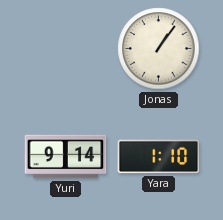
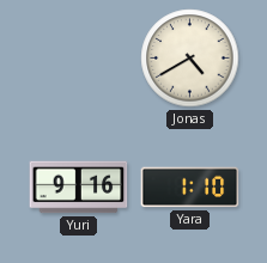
Jonas: 1:06 -> 4:40 (190, 59)
Yuri: 9:14 -> 9:16 (79, 188)
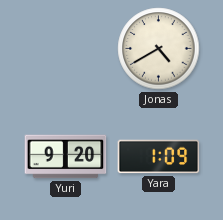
Yuri: 9:16 -> 9:20 (66, 157)
Yara: 1:10 -> 1:09 (159, 157)
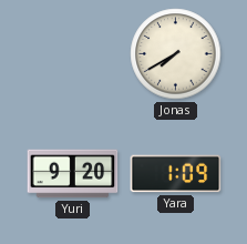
Jonas: 4:40 -> 7:40 (176, 54)
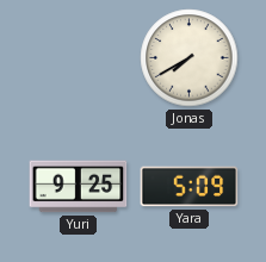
Yuri: 9:20 -> 9:25 (79, 187)
Yara: 1:09 -> 5:09 (190, 187)
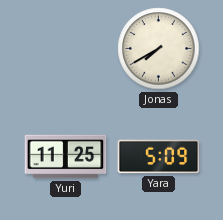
Yuri: 9:25 -> 11:25 (66, 157)
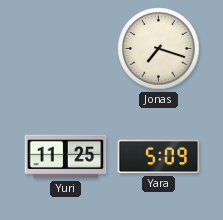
Jonas: 7:40 -> 7:18 (159, 49)
